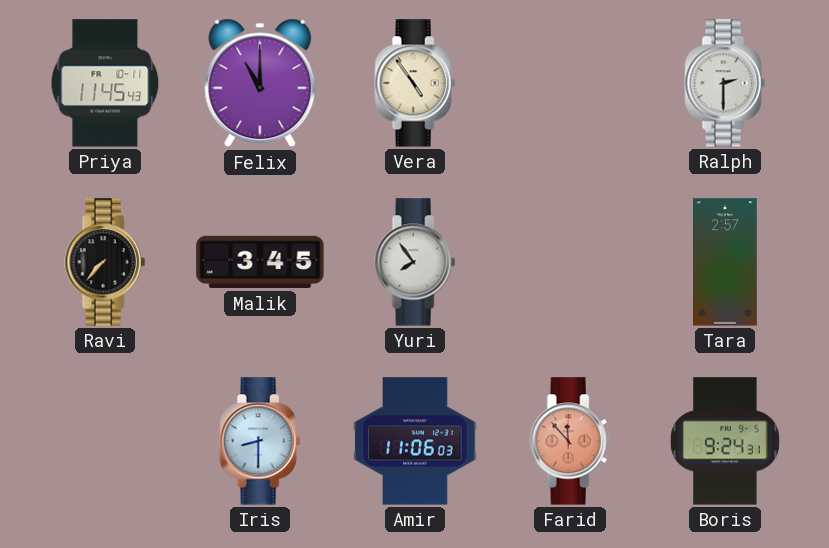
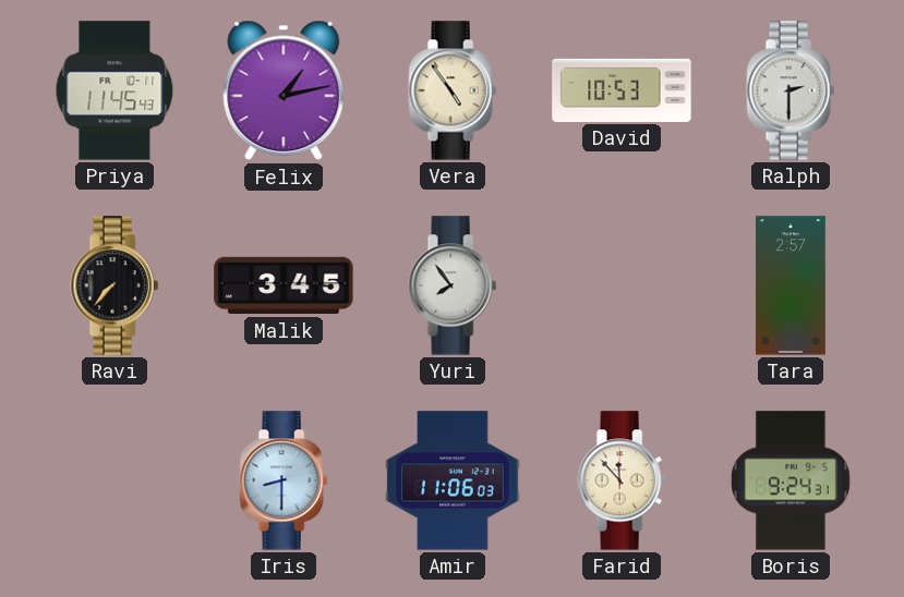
Felix: 11:00 -> 1:13 (284, 90)
David: none -> 10:53 (622, 90)
Farid dial: salmon -> cream (622, 480)
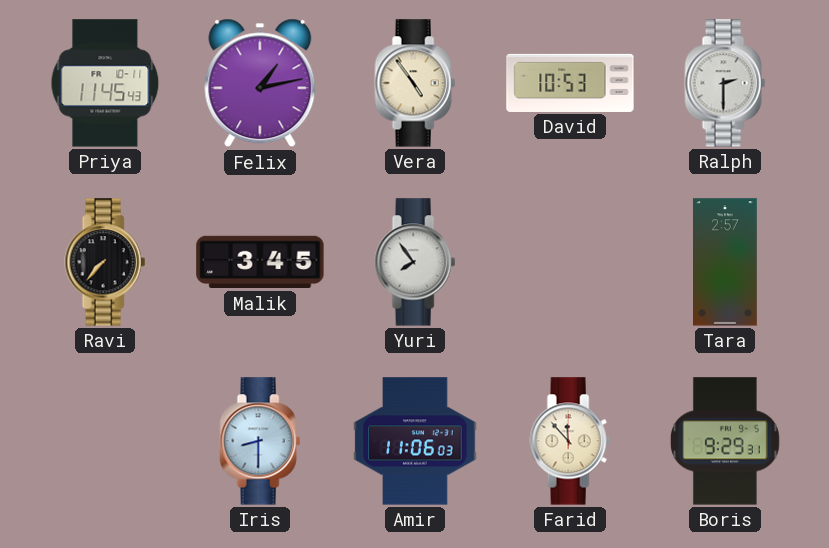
Boris: 9:24 -> 9:29 (725, 441)
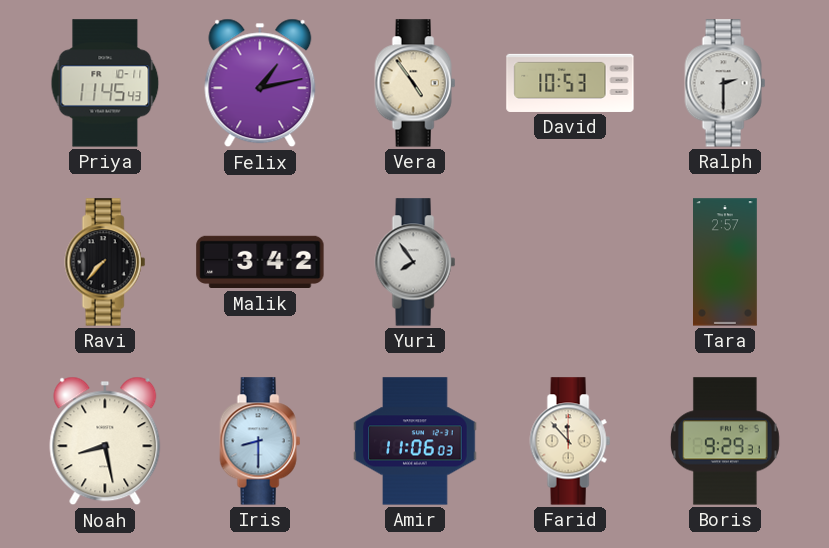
Malik: 3:45 -> 3:42 (260, 262)
Noah: none -> 8:28 (105, 441)
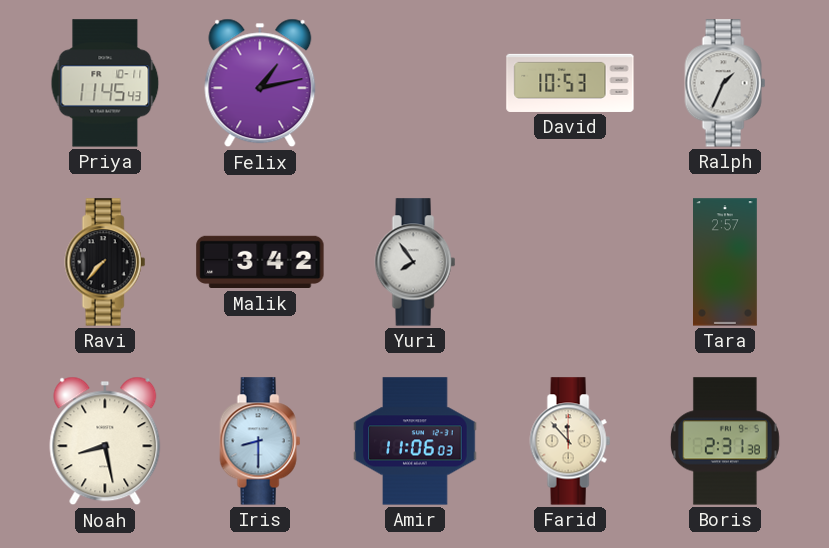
Vera: 4:54 -> none (415, 83)
Ralph: 2:30 -> 1:34 (725, 83)
Boris: 9:29 -> 2:31 (725, 441)
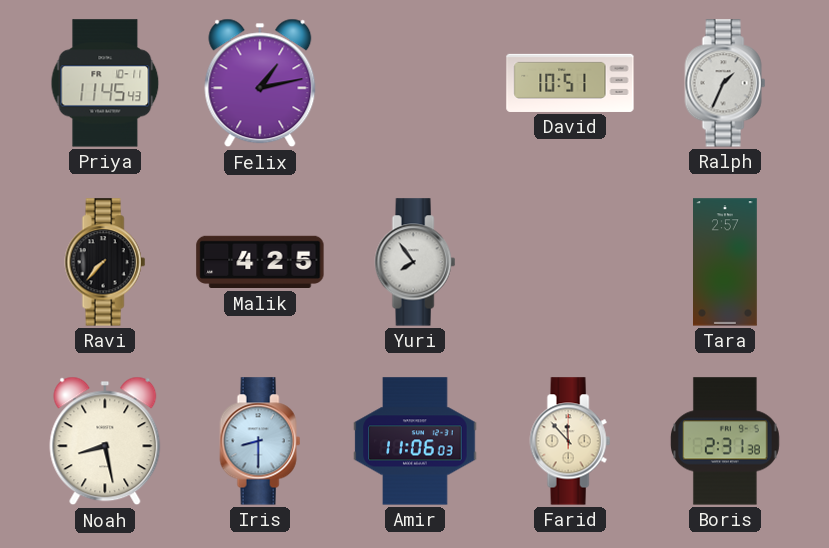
David: 10:53 -> 10:51 (570, 83)
Malik: 3:42 -> 4:25 (260, 262)
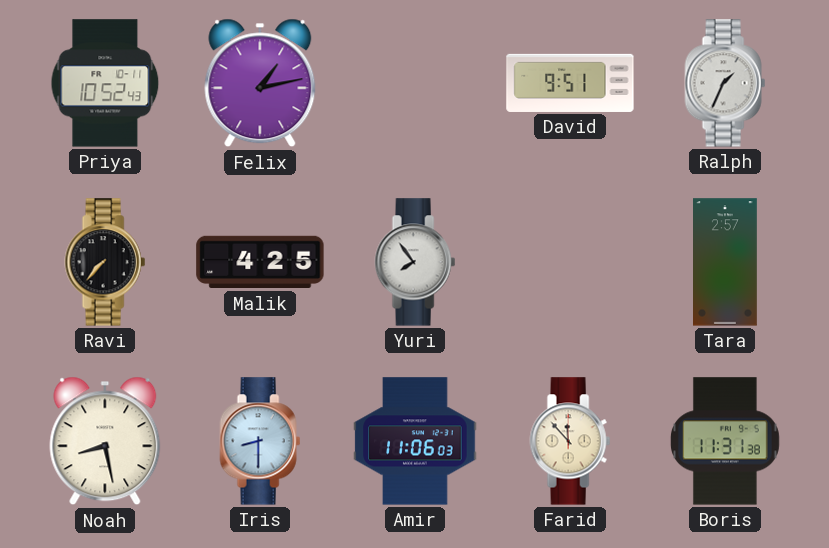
Priya: 11:45 -> 10:52 (105, 83)
David: 10:51 -> 9:51 (570, 83)
Boris: 2:31 -> 11:31 (725, 441)
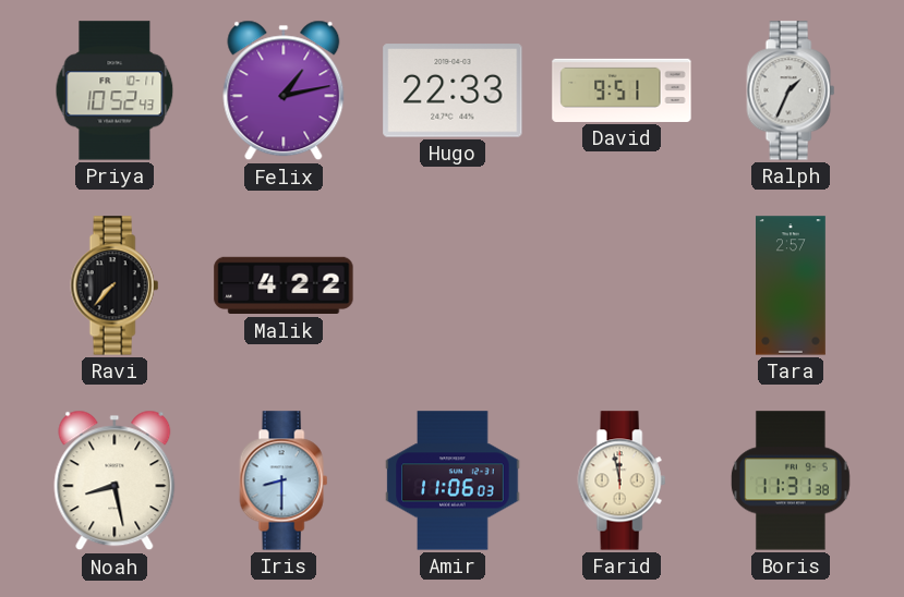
Hugo: none -> 22:33 (453, 90)
Malik: 4:25 -> 4:22 (284, 285)
Yuri: 7:54 -> none (415, 262)
Farid: 11:53 -> 11:58 (622, 480)
